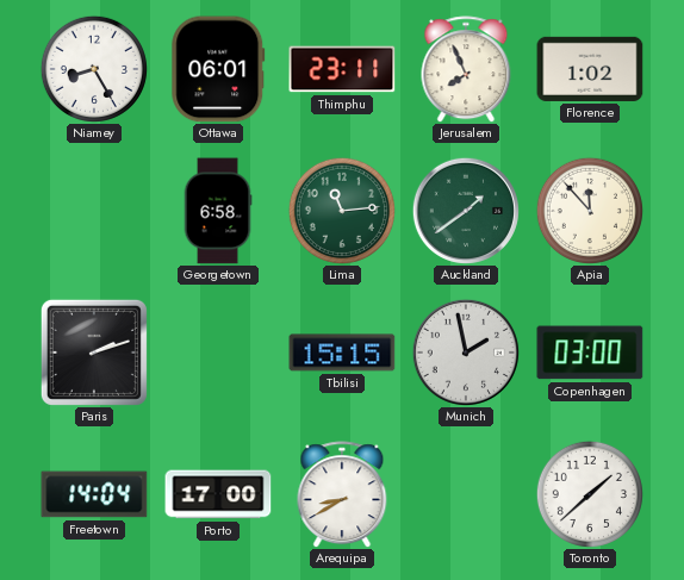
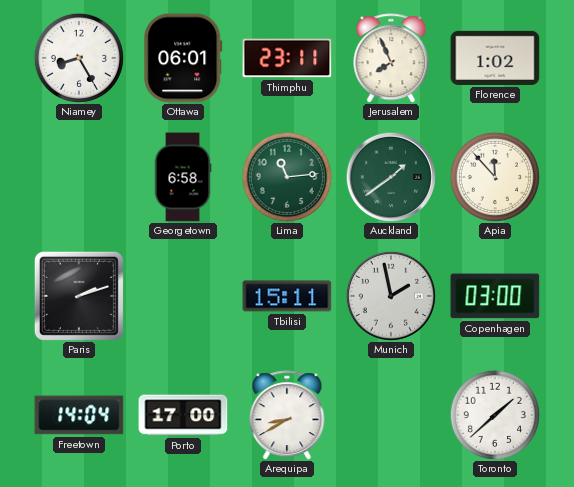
Tbilisi: 15:15 -> 15:11 (287, 296)
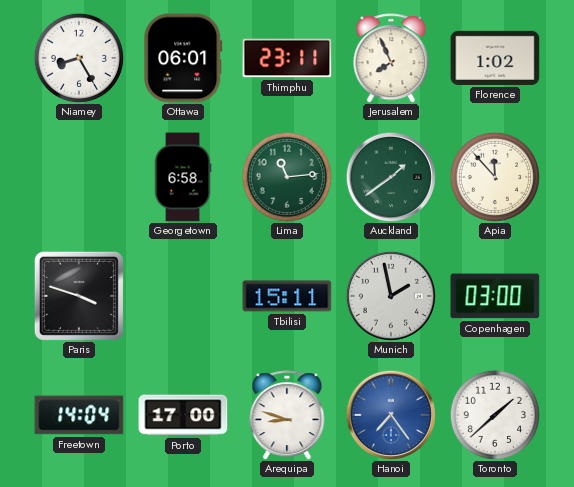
Paris: 2:12 -> 3:48 (79, 296)
Arequipa: 8:40 -> 8:48 (287, 415)
Hanoi: none -> 7:24 (391, 415)
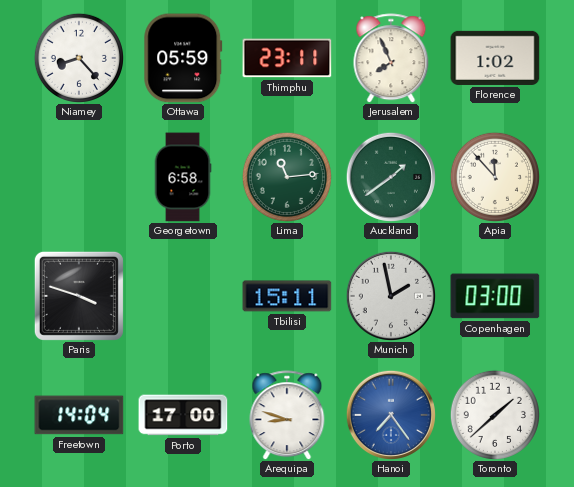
Niamey: 8:25 -> 8:23 (79, 58)
Ottawa: 06:01 -> 05:59 (183, 58)
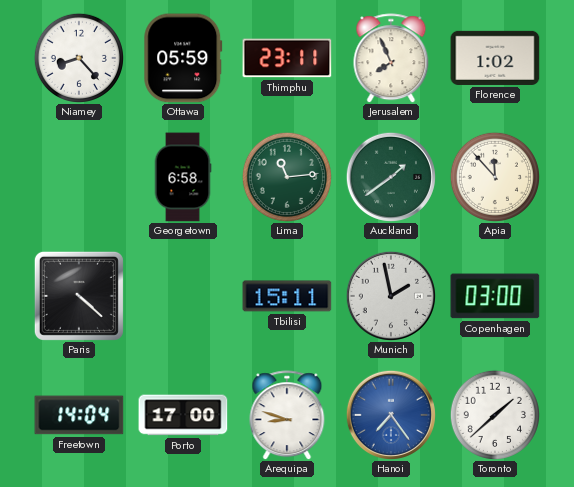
Paris: 3:48 -> 4:22 (79, 296)
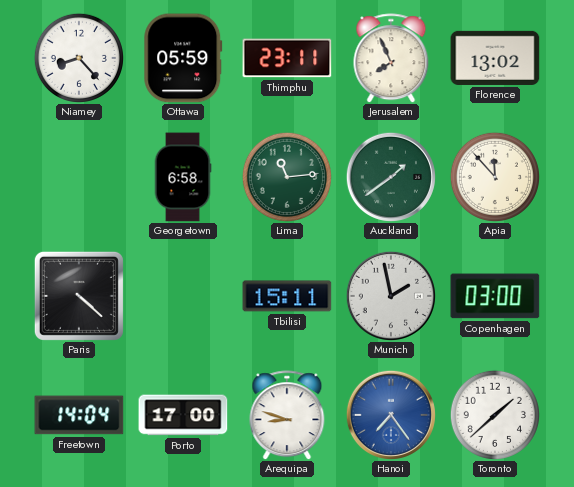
Florence: 1:02 -> 13:02 (495, 58)
